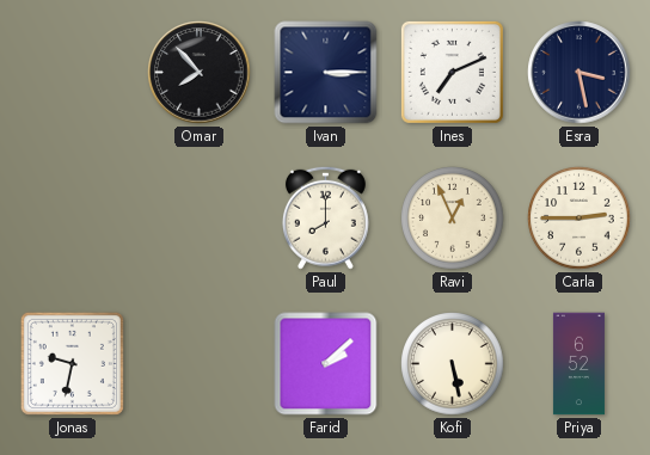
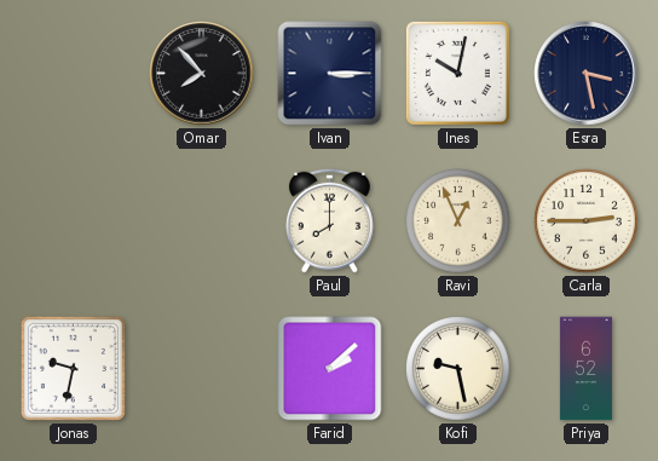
Ines: 7:11 -> 10:02 (457, 73)
Kofi: 5:28 -> 9:28 (458, 369)
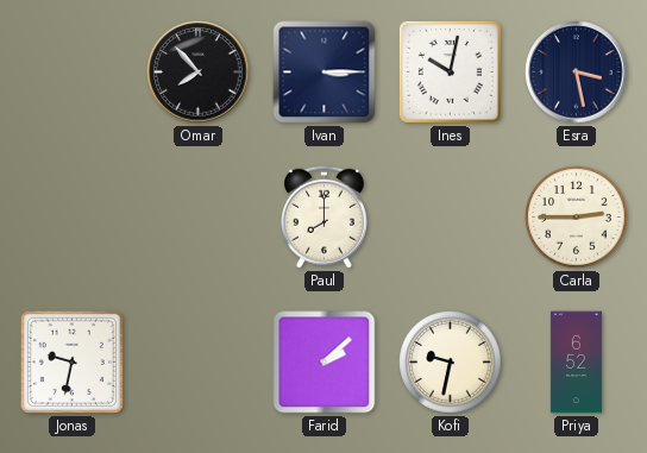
Ravi: 12:56 -> none (458, 221)
Kofi: 9:28 -> 9:32 (451, 363)
